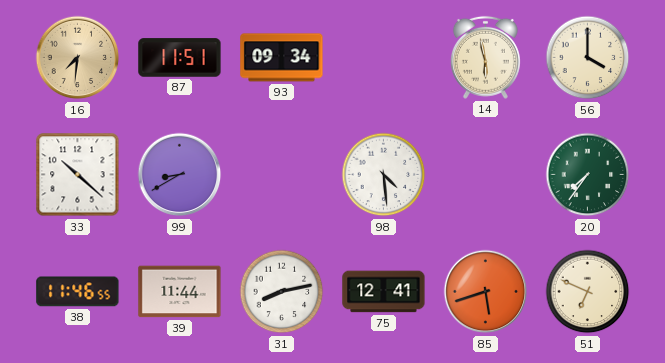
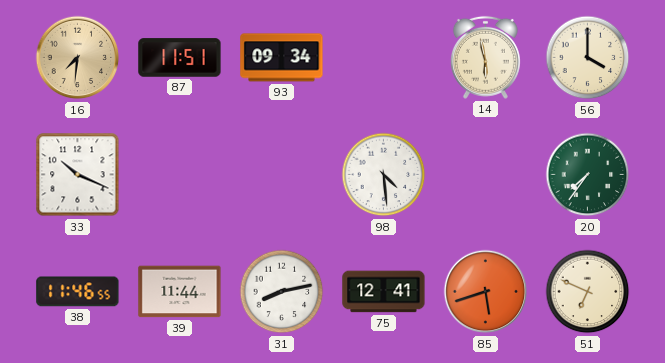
33: 10:22 -> 10:19 (78, 175)
99: 8:40 -> none (180, 175)
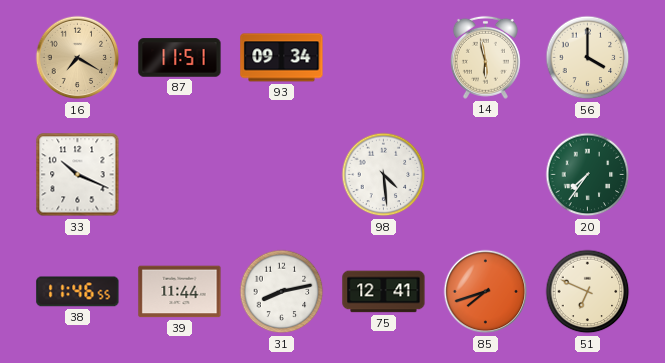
16: 7:31 -> 7:20 (78, 58)
85: 5:42 -> 7:42 (486, 292)
